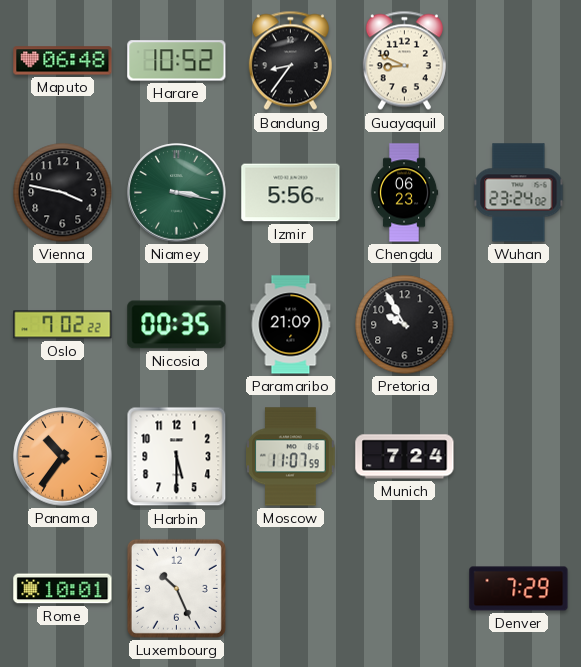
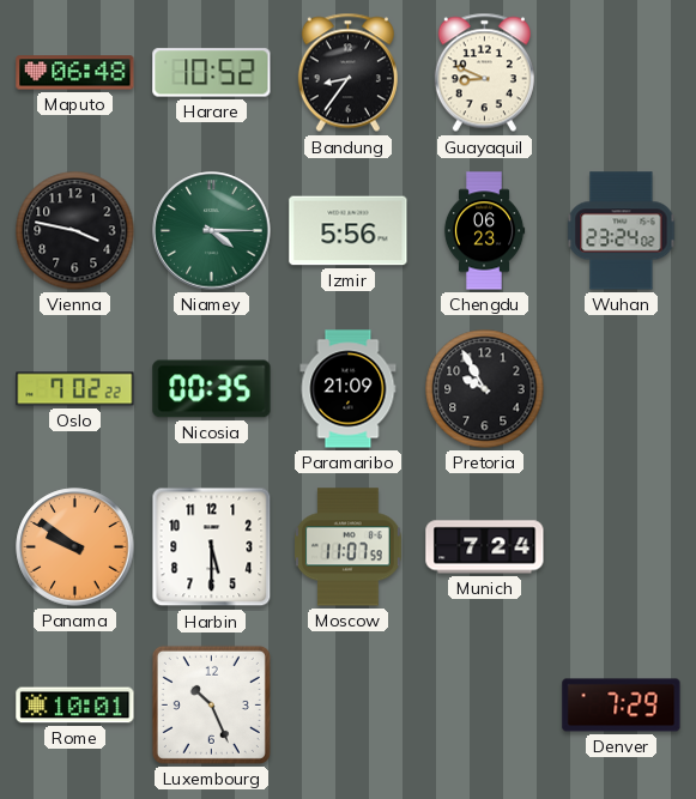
Niamey: 3:17 -> 4:15 (212, 231)
Panama: 10:36 -> 9:51 (75, 547)
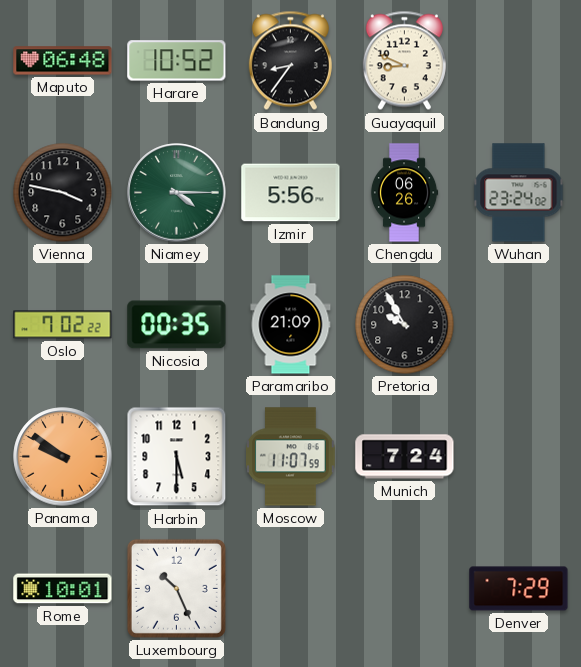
Chengdu: 06:23 -> 06:26 (404, 193)
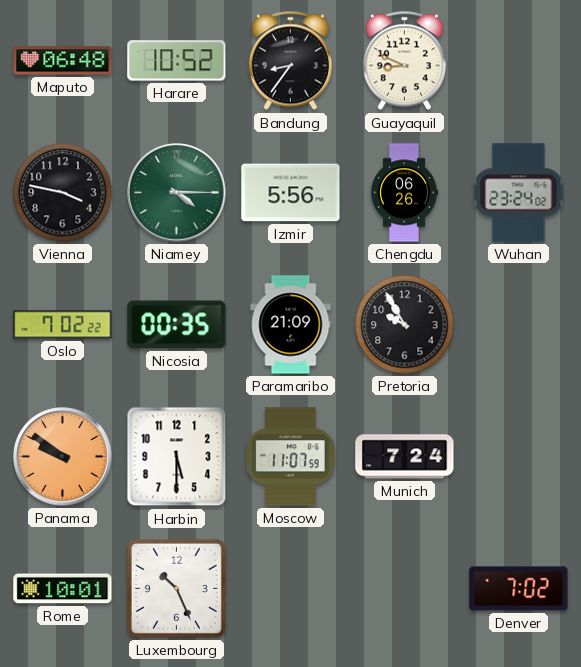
Denver: 7:29 -> 7:02 (519, 589)
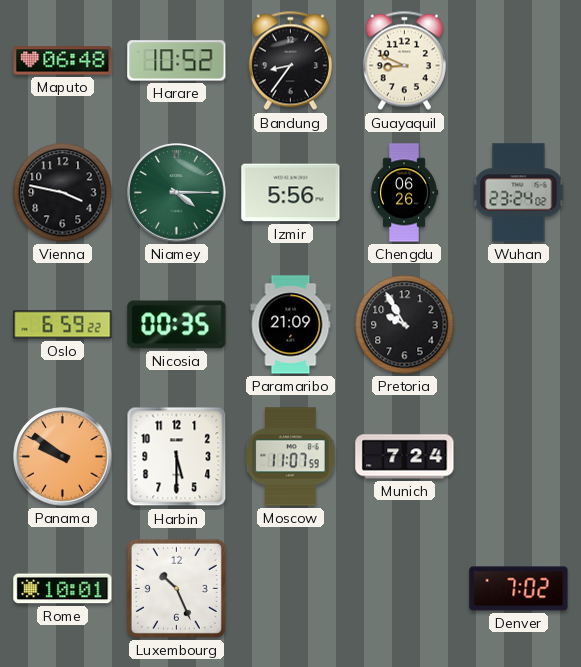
Oslo: 7:02 -> 6:59 (63, 325)
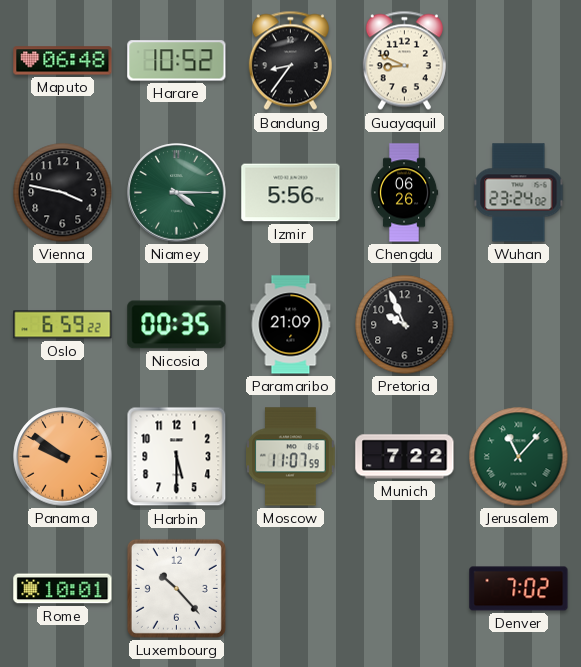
Pretoria: 9:55 -> 9:56 (405, 325)
Munich: 7:24 -> 7:22 (405, 457)
Jerusalem: none -> 11:07 (519, 457)
Luxembourg: 10:26 -> 10:23 (176, 588)
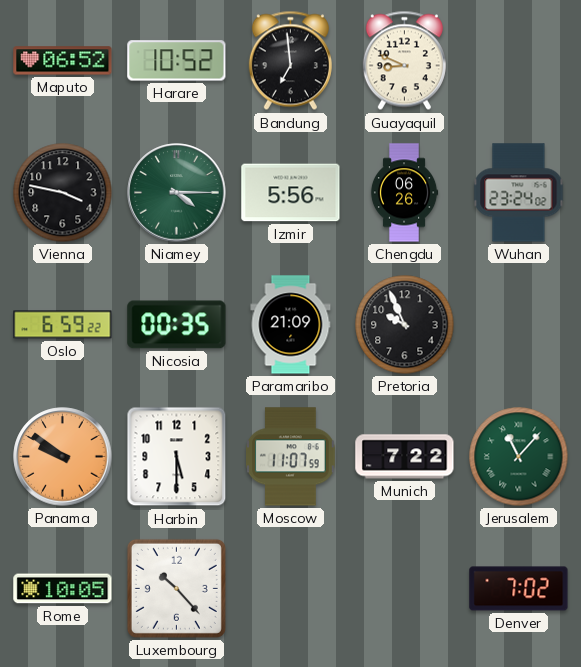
Maputo: 06:48 -> 06:52 (63, 61)
Bandung: 8:36 -> 6:59 (290, 61)
Rome: 10:01 -> 10:05 (63, 589)
